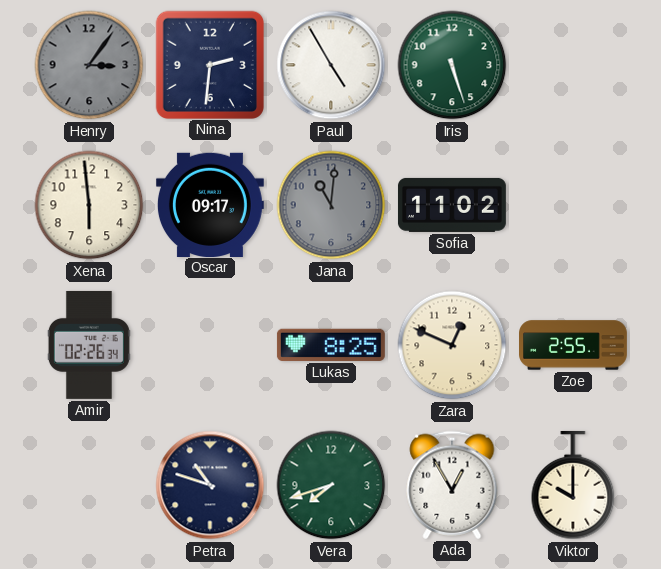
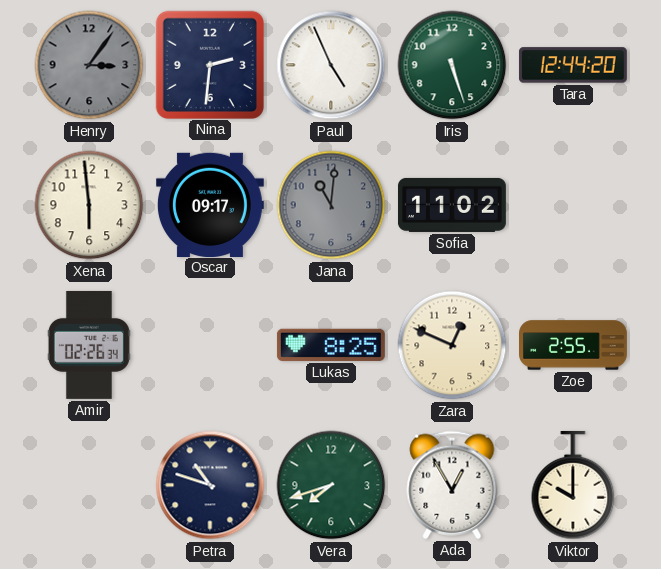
Paul: 4:55 -> 4:56 (331, 65)
Tara: none -> 12:44 (573, 65)
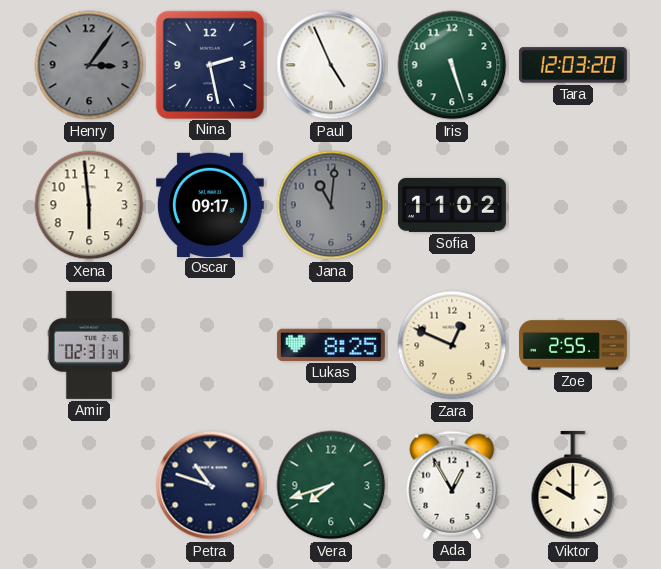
Nina: 2:31 -> 2:28 (209, 64)
Tara: 12:44 -> 12:03 (573, 65)
Amir: 02:26 -> 02:31 (89, 345)
